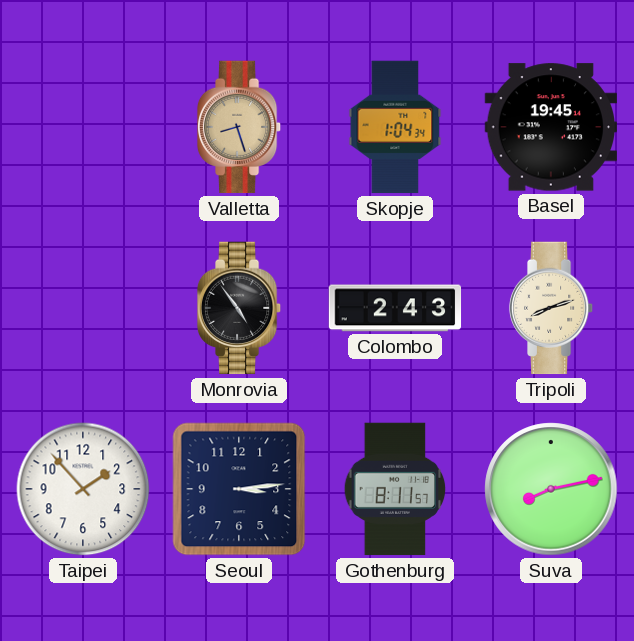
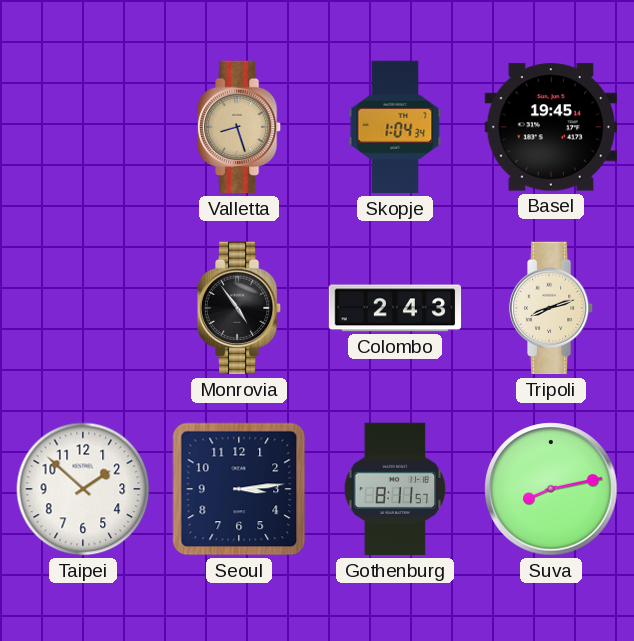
Taipei: 1:53 -> 1:52 (83, 489)
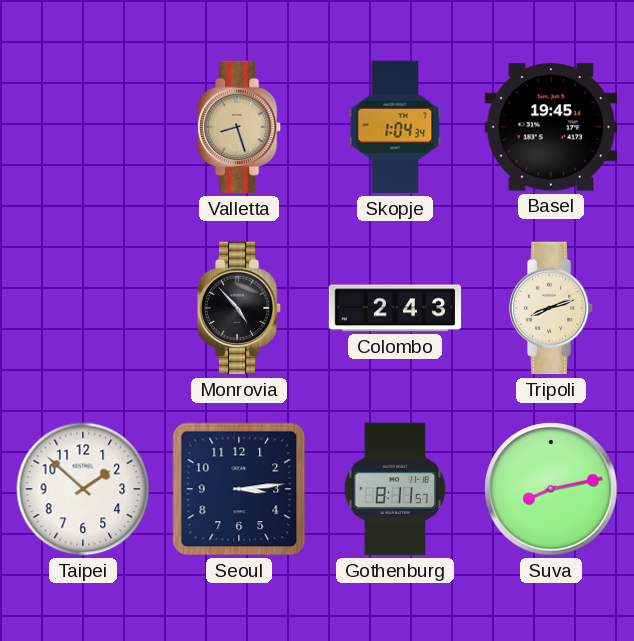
Monrovia: 4:54 -> 4:53 (239, 308)
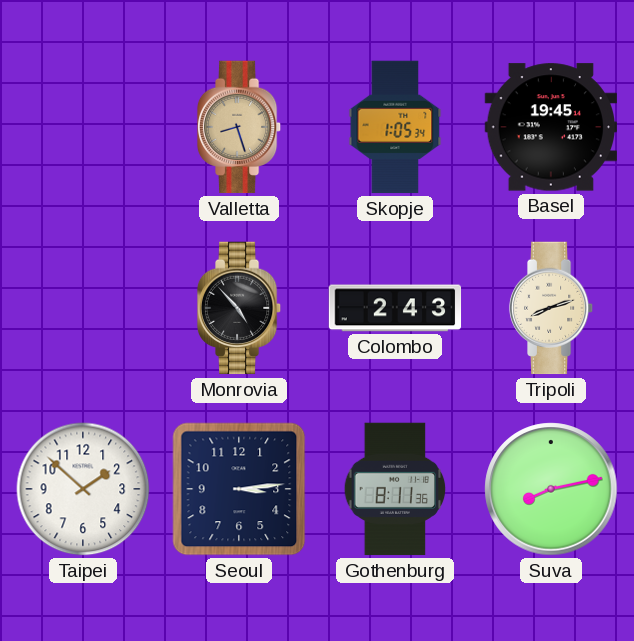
Skopje: 1:04 -> 1:05 (395, 127)
Gothenburg: 8:11:57 -> 8:11:36 (395, 489)
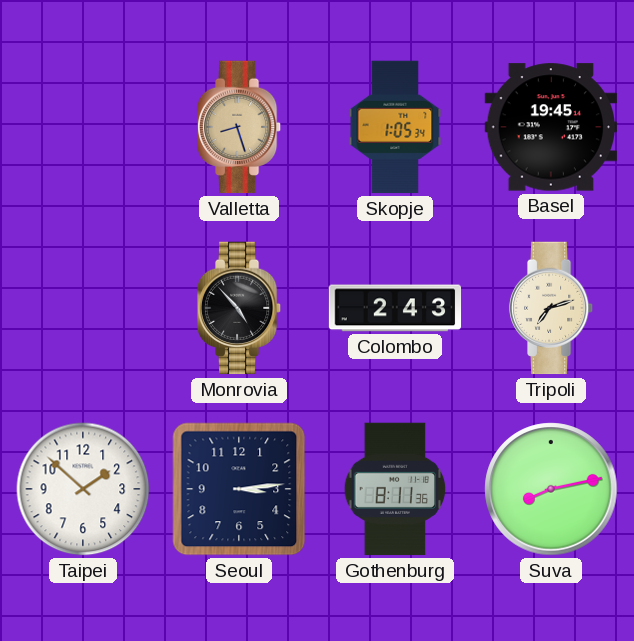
Tripoli: 8:12 -> 7:12 (551, 308)
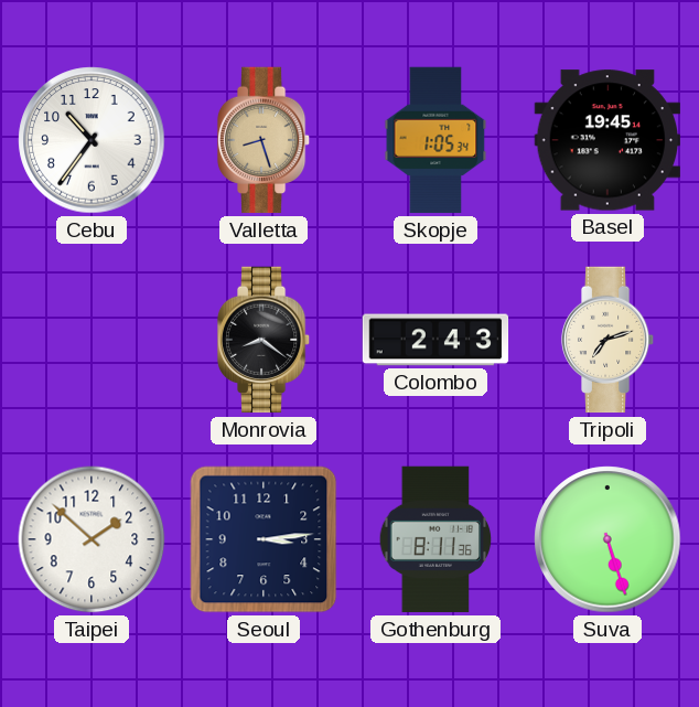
Cebu: none -> 10:36 (92, 140)
Monrovia: 4:53 -> 8:21 (264, 340)
Suva: 8:13 -> 5:27 (607, 539)
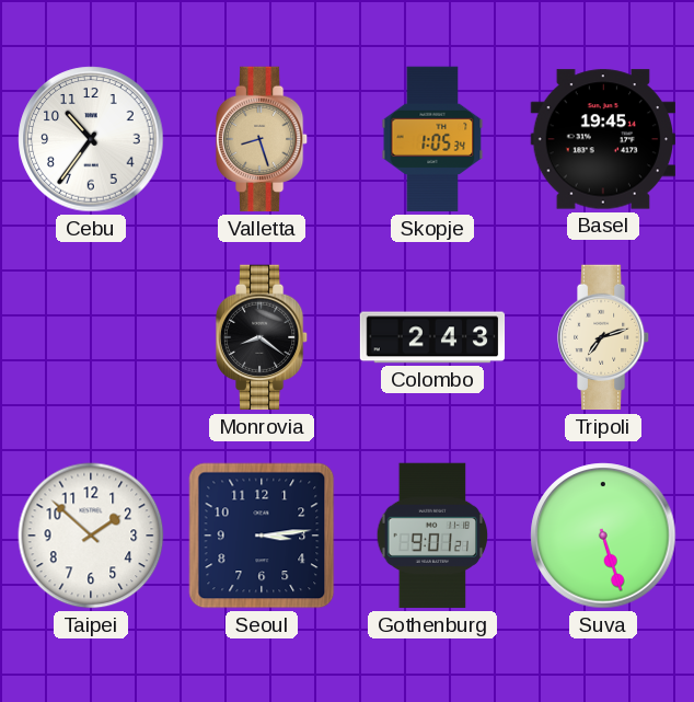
Gothenburg: 8:11 -> 9:01 (432, 536)
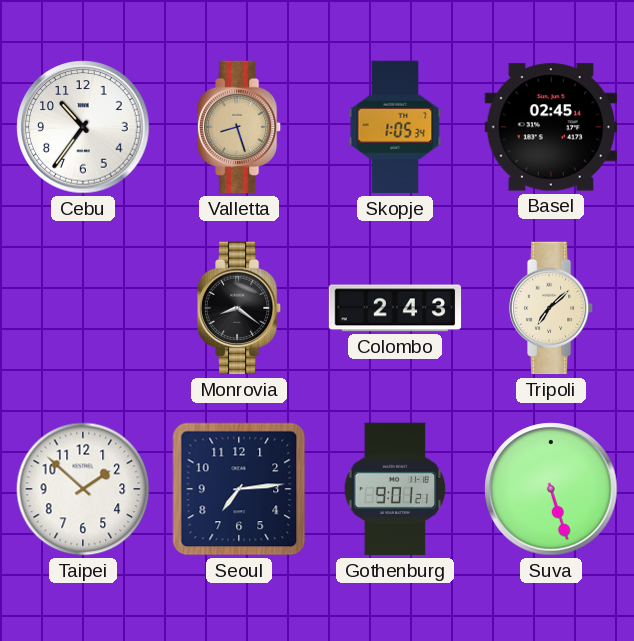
Basel: 19:45 -> 02:45 (550, 127)
Tripoli: 7:12 -> 7:08 (551, 308)
Seoul: 3:14 -> 7:14 (239, 489)
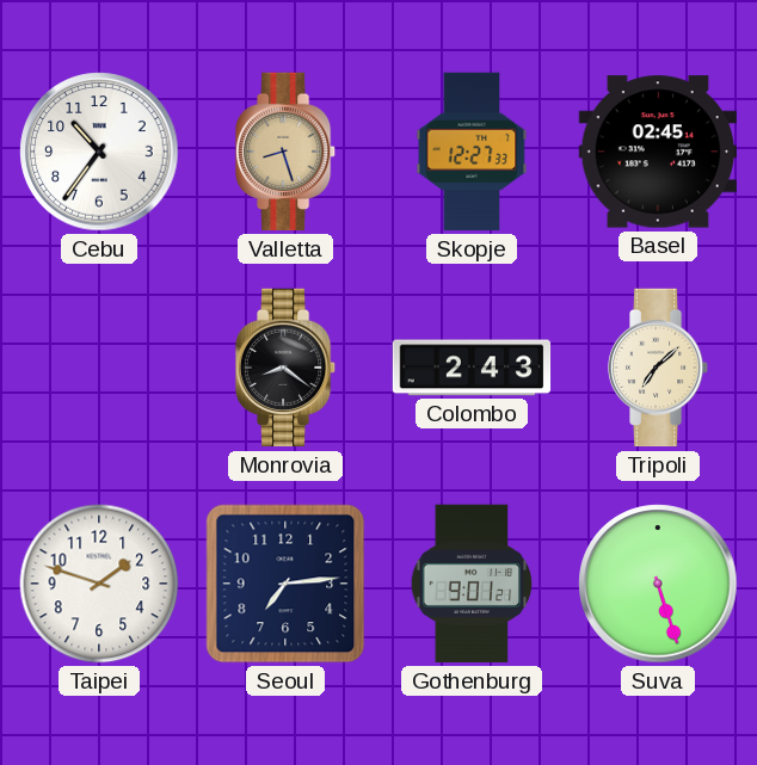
Skopje: 1:05 -> 12:27 (472, 152)
Taipei: 1:52 -> 1:48 (99, 584)
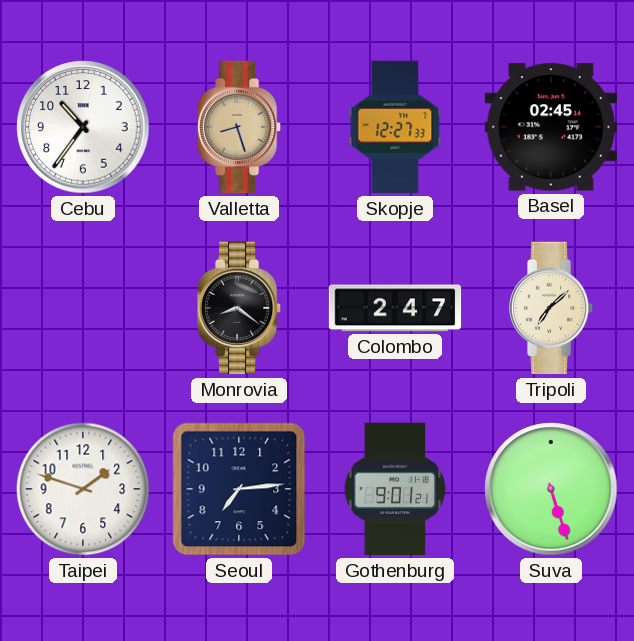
Colombo: 2:43 -> 2:47 (395, 308)
